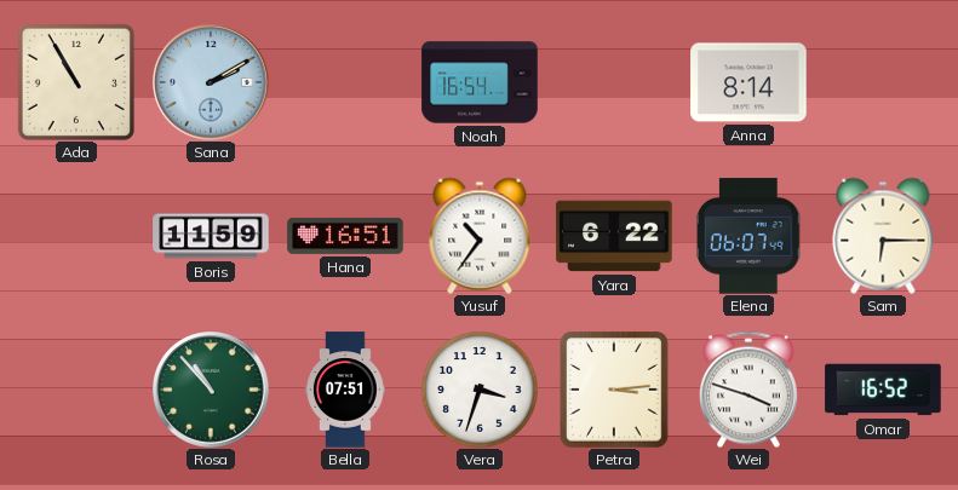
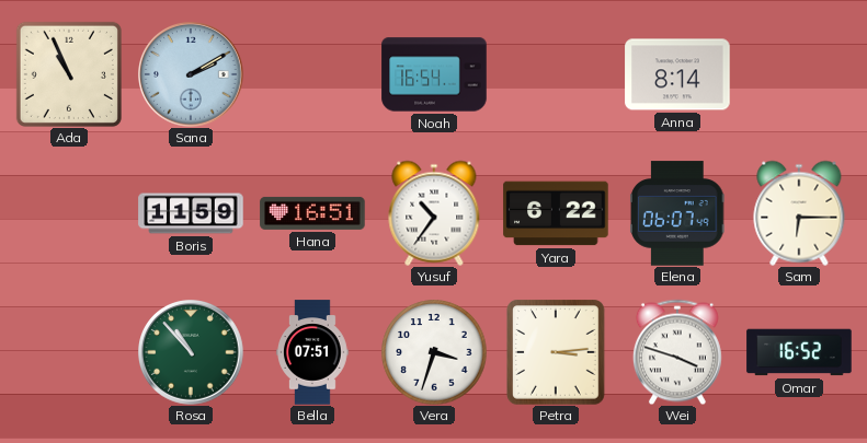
Ada: 10:55 -> 10:56 (69, 74)
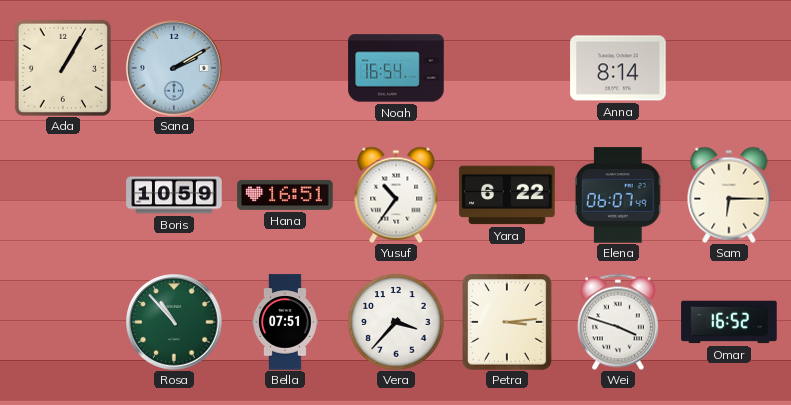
Ada: 10:56 -> 1:05 (63, 68)
Boris: 11:59 -> 10:59 (174, 195)
Vera: 3:33 -> 3:37 (396, 322)
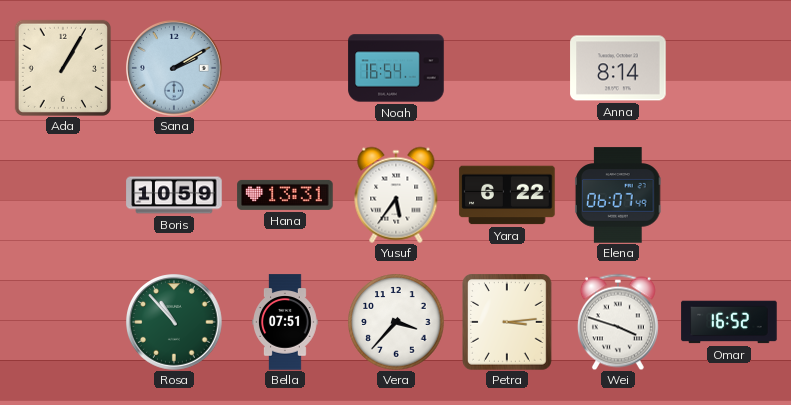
Hana: 16:51 -> 13:31 (285, 195)
Yusuf: 10:36 -> 5:36 (396, 195)
Sam: 6:15 -> none (729, 195)
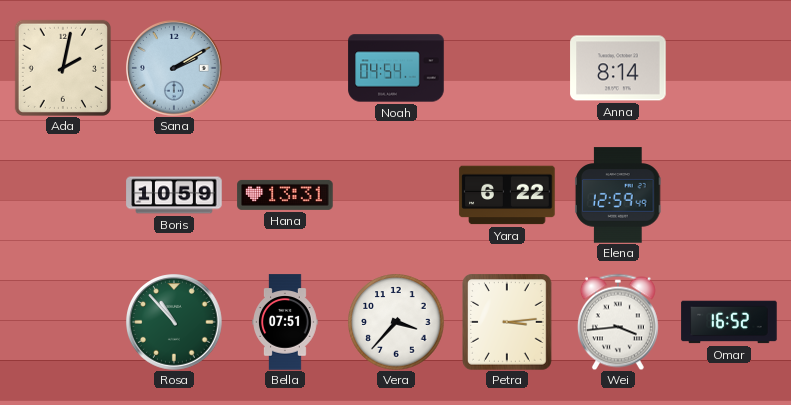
Ada: 1:05 -> 2:02 (63, 68)
Noah: 16:54 -> 04:54 (396, 68)
Yusuf: 5:36 -> none (396, 195)
Elena: 06:07 -> 12:59 (618, 195)
Wei: 3:48 -> 3:44 (618, 322)
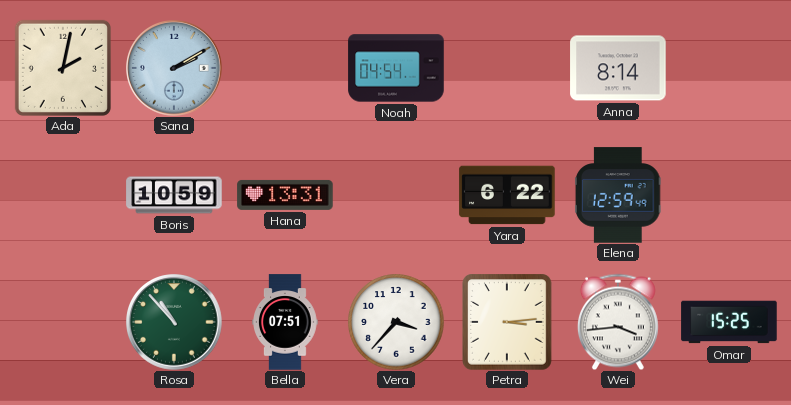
Omar: 16:52 -> 15:25 (729, 322)
